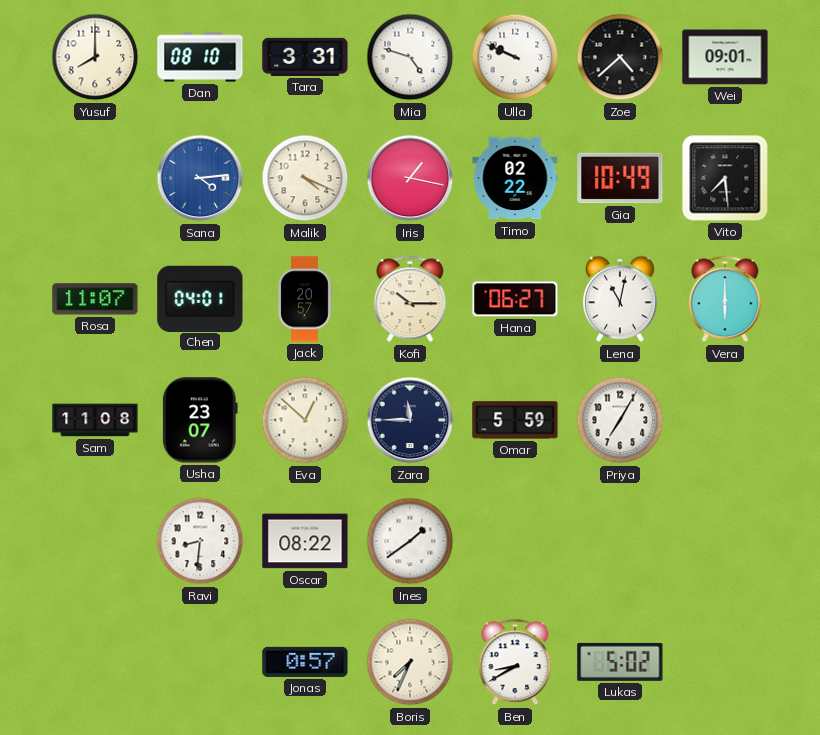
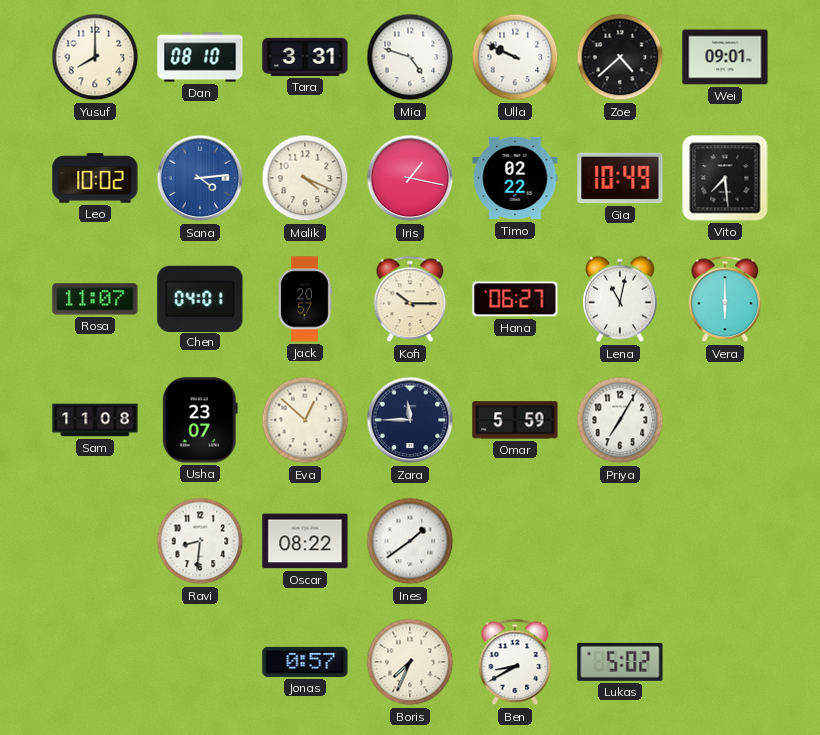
Leo: none -> 10:02 (95, 178)
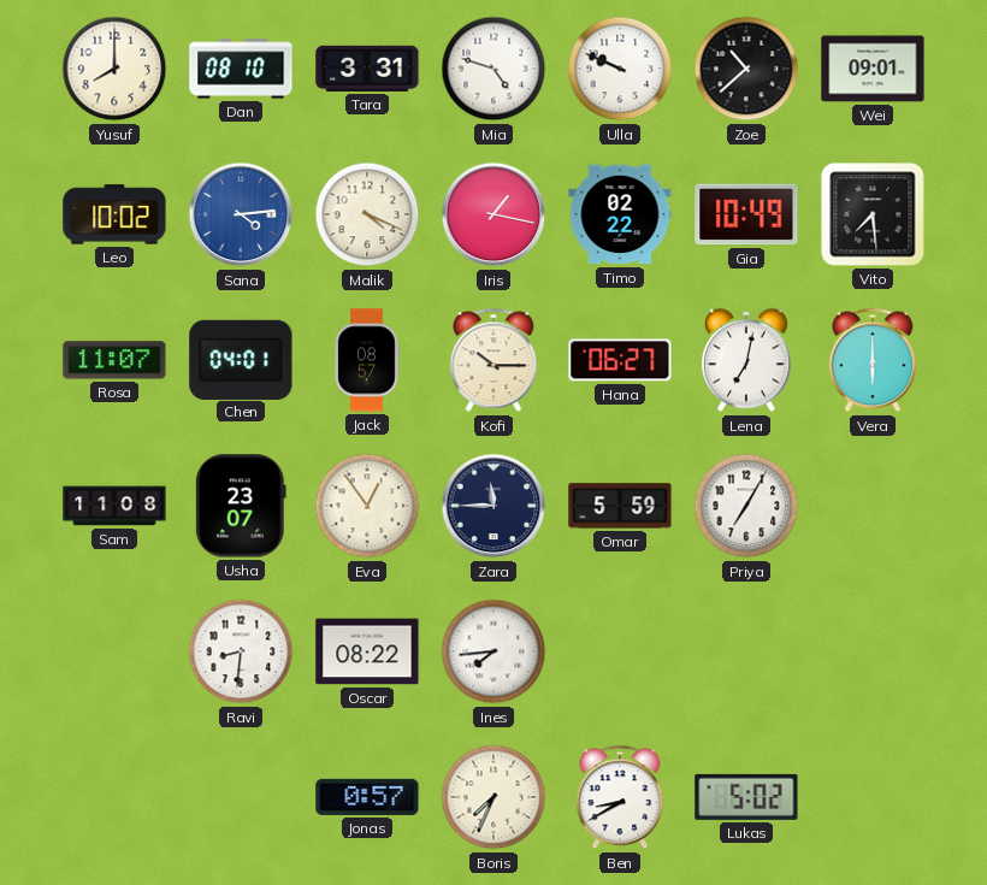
Zoe: 4:38 -> 10:38 (746, 69)
Jack: 20:57 -> 08:57 (367, 360)
Lena: 11:02 -> 7:02 (747, 360)
Eva: 12:52 -> 12:54 (367, 506)
Ines: 1:39 -> 7:44 (493, 651)
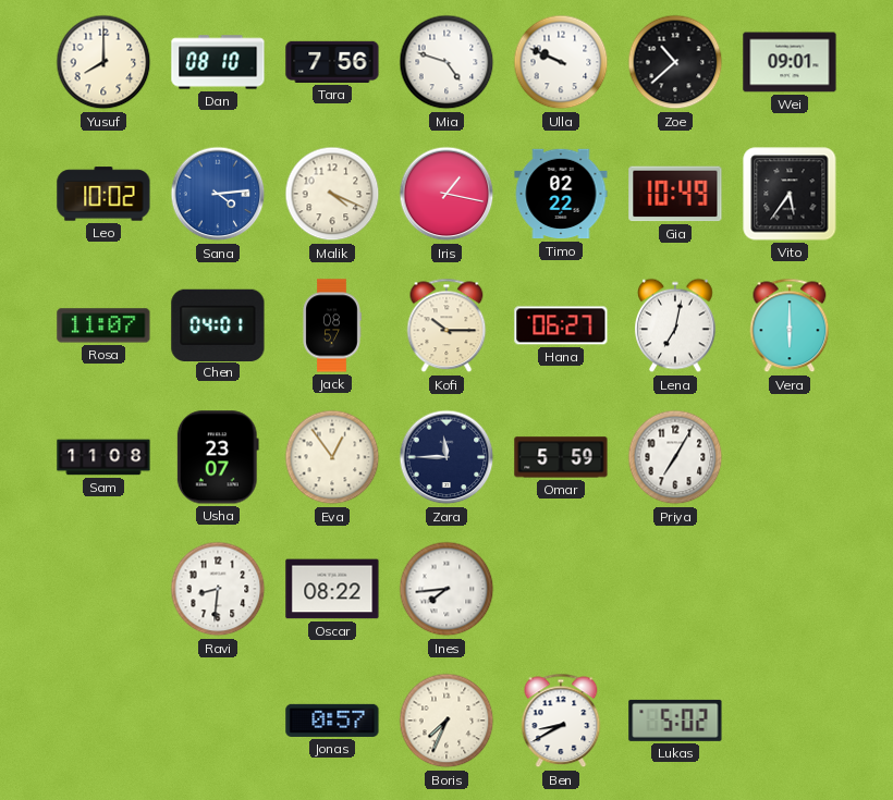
Tara: 3:31 -> 7:56 (332, 62)
Vito: 7:29 -> 5:36 (790, 194)
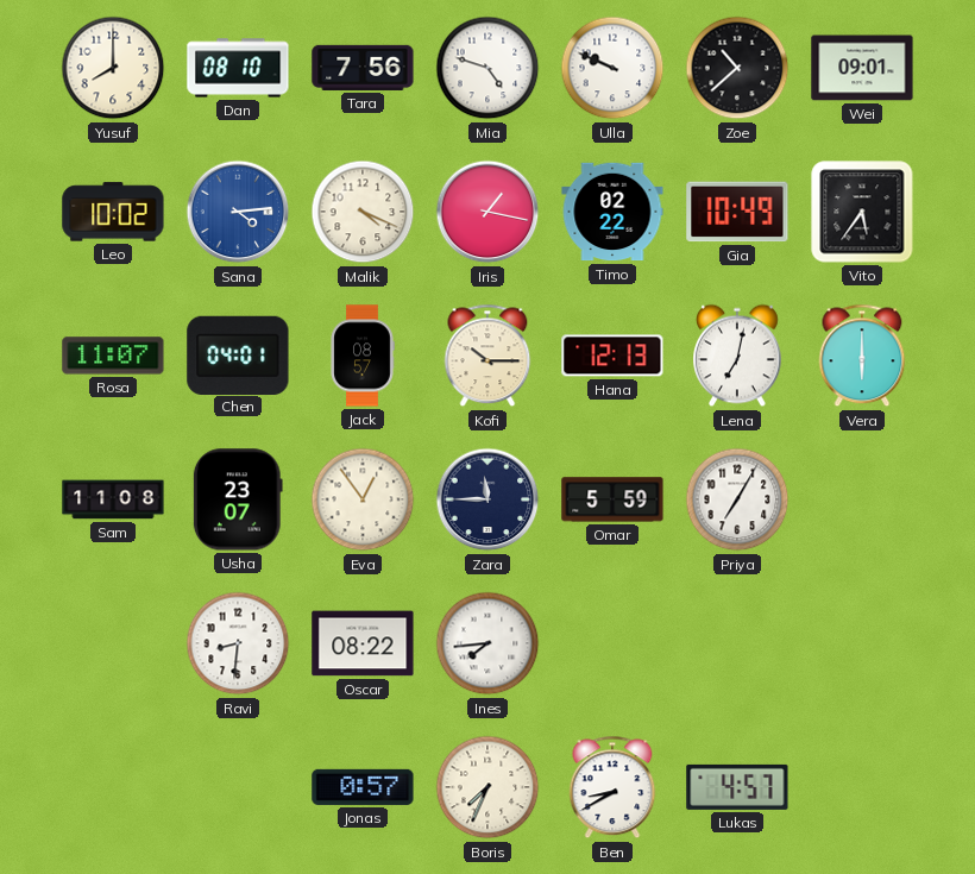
Hana: 06:27 -> 12:13 (612, 356)
Lukas: 5:02 -> 4:57 (737, 787)
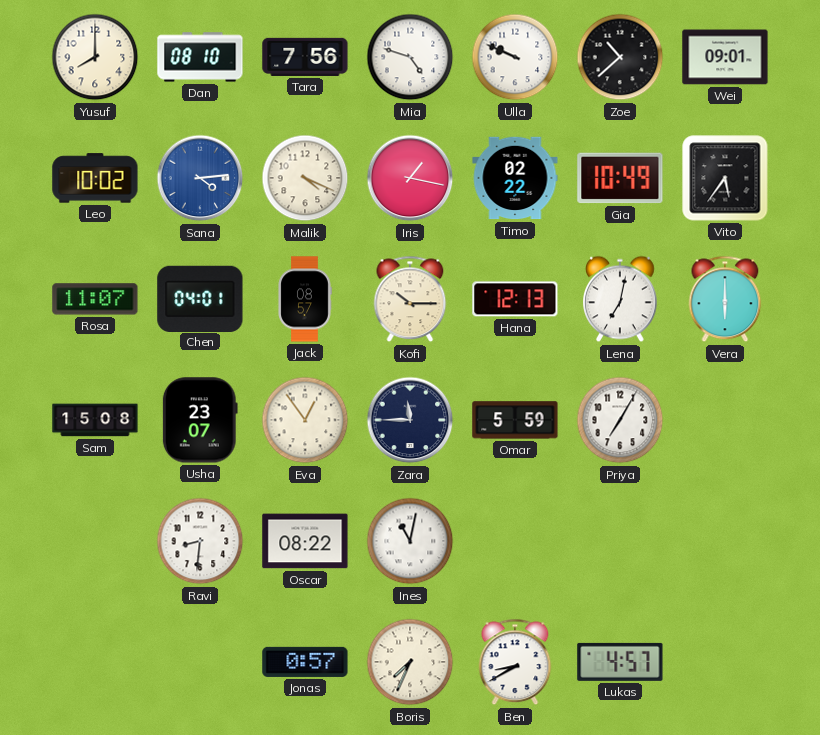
Sam: 11:08 -> 15:08 (95, 420)
Ines: 7:44 -> 11:02 (410, 541)
